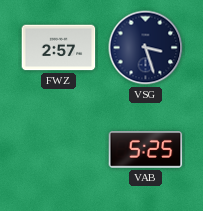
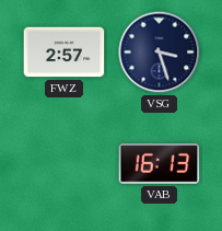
VAB: 5:25 -> 16:13 (160, 164)
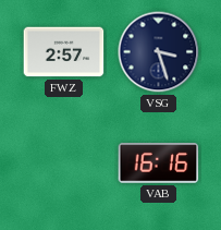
VAB: 16:13 -> 16:16 (159, 164)
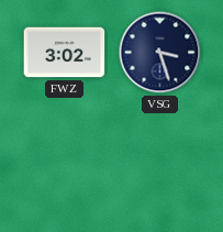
FWZ: 2:57 -> 3:02 (65, 53)
VAB: 16:16 -> none (159, 164)
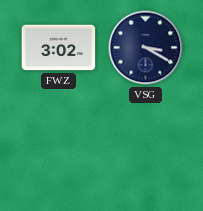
VSG: 3:27 -> 3:20 (146, 48)
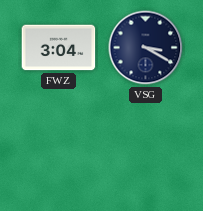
FWZ: 3:02 -> 3:04 (59, 48)
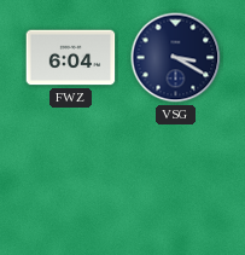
FWZ: 3:04 -> 6:04 (71, 58)
